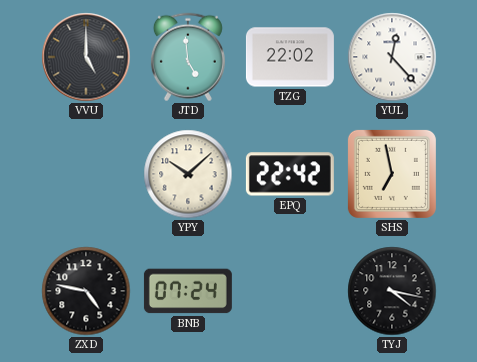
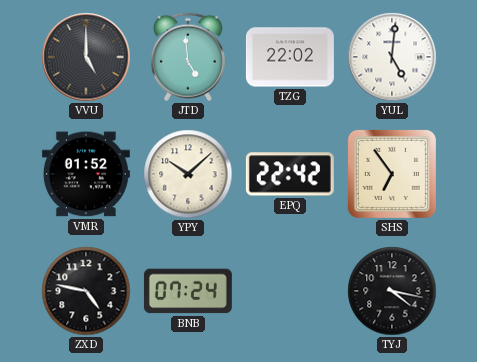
YUL: 12:23 -> 5:01 (392, 57)
VMR: none -> 01:52 (86, 174)
SHS: 6:58 -> 6:54 (392, 174)
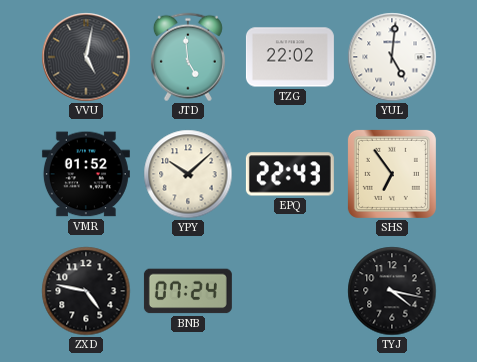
VVU: 5:00 -> 5:02 (86, 57)
EPQ: 22:42 -> 22:43 (290, 174)
